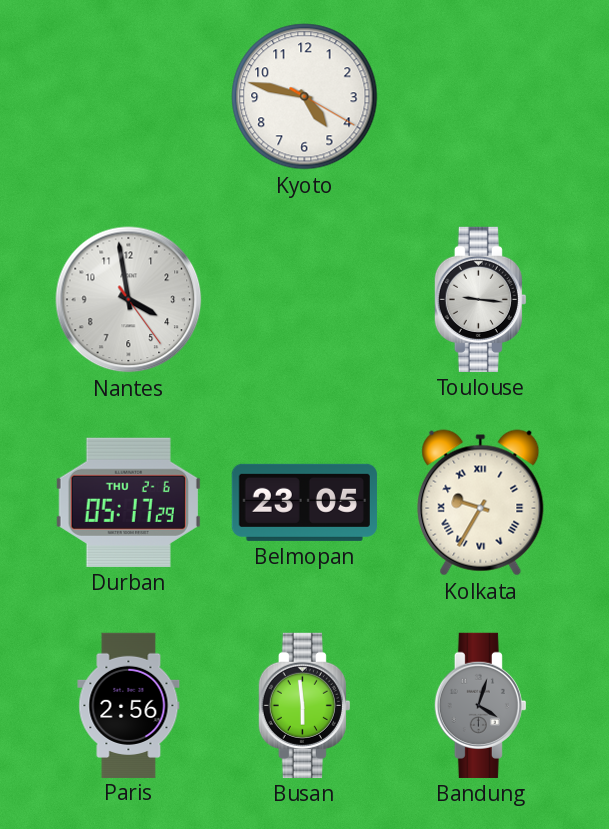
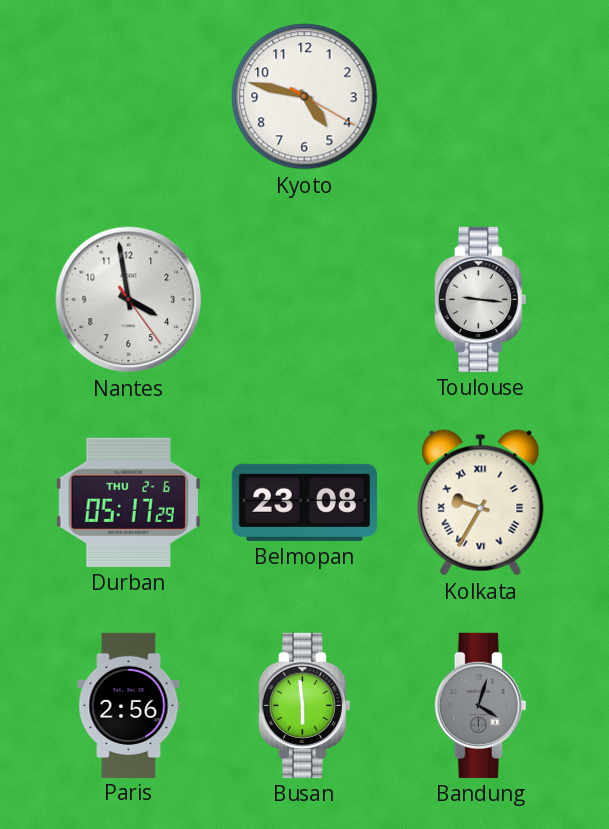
Belmopan: 23:05 -> 23:08 (304, 502)
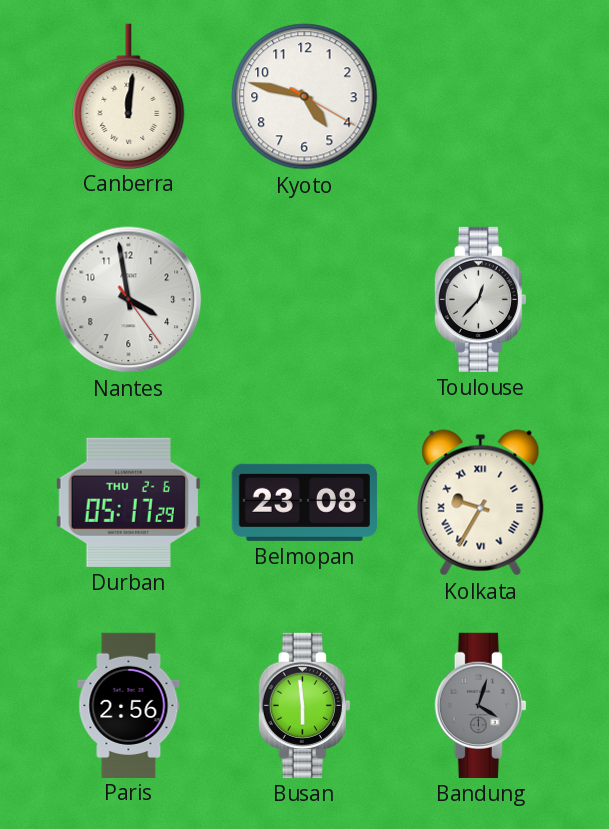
Canberra: none -> 12:01 (129, 96)
Toulouse: 9:16 -> 12:37 (480, 299)
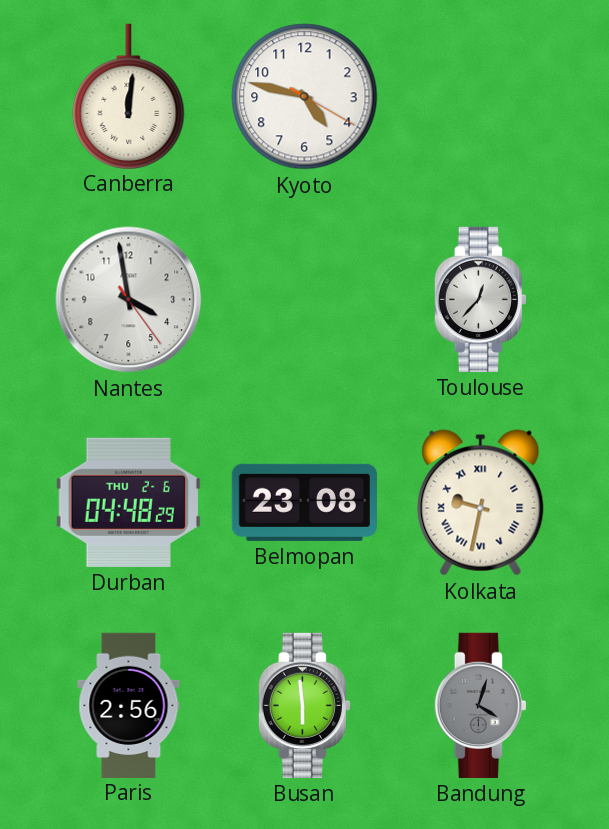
Durban: 05:17 -> 04:48 (128, 502)
Kolkata: 9:35 -> 9:32 (481, 503)
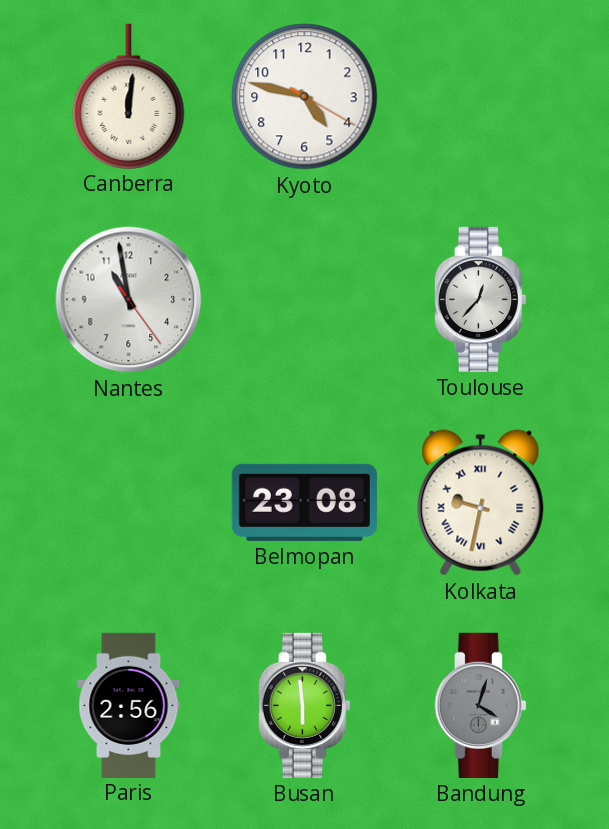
Nantes: 3:58 -> 10:58 (129, 300)
Durban: 04:48 -> none (128, 502)
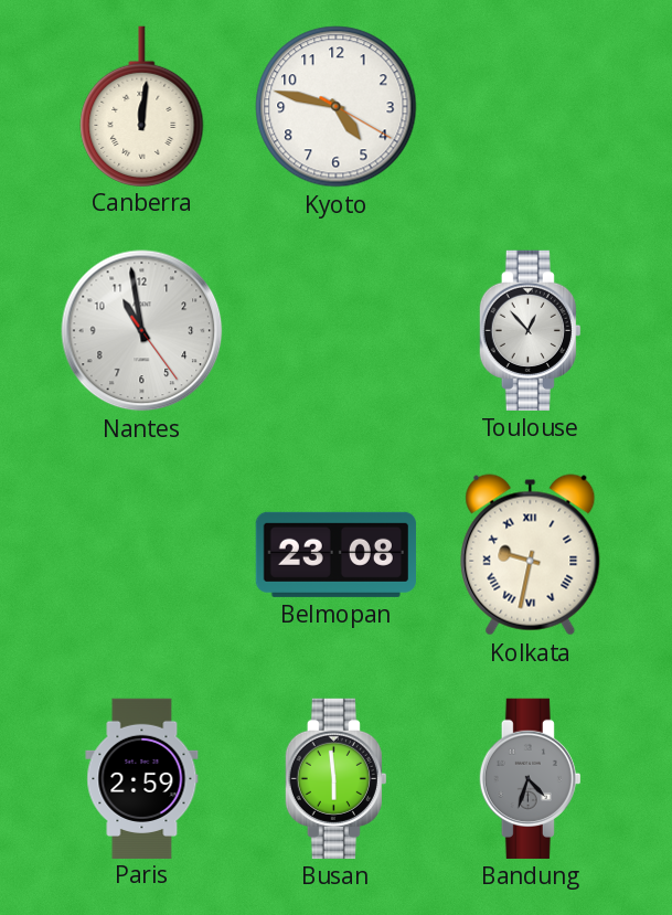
Toulouse: 12:37 -> 12:53 (530, 330)
Paris: 2:56 -> 2:59 (142, 778)
Bandung: 4:03 -> 4:33 (530, 778)
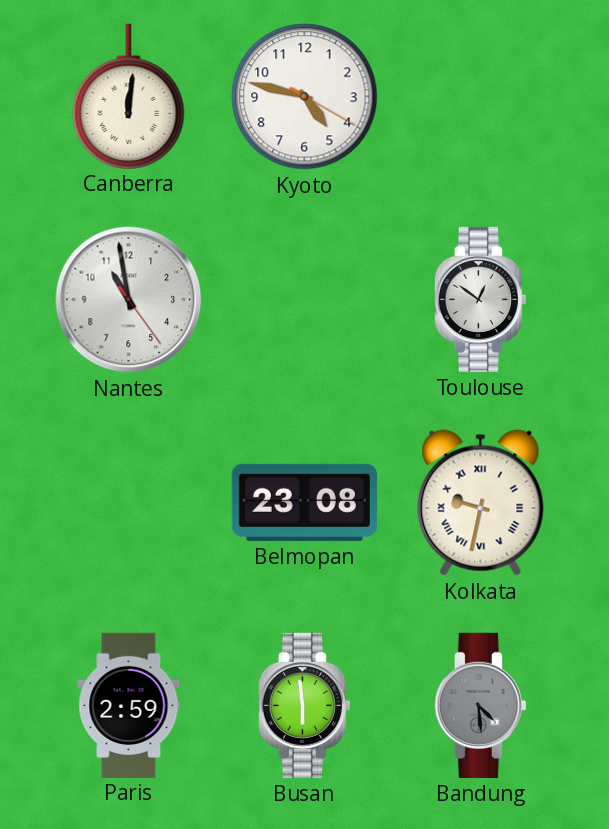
Toulouse: 12:53 -> 12:51 (480, 299)
Bandung: 4:33 -> 4:29 (480, 705)
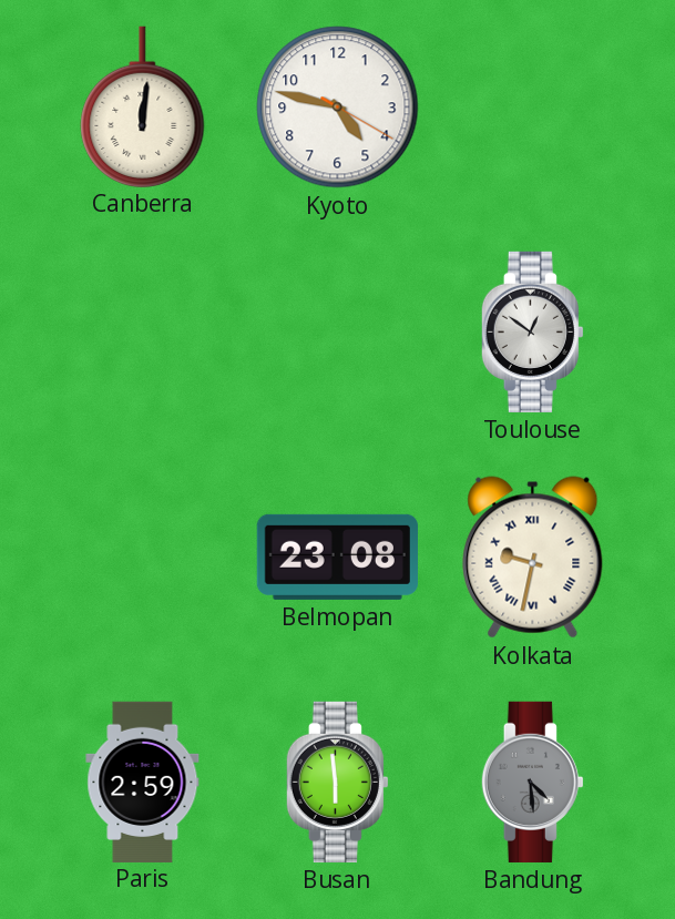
Nantes: 10:58 -> none (129, 300)
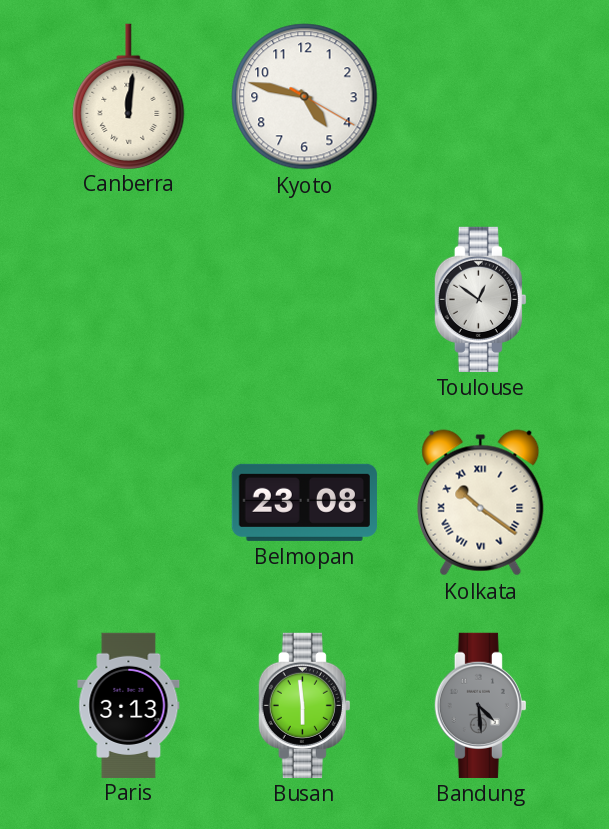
Kolkata: 9:32 -> 10:21 (481, 503)
Paris: 2:59 -> 3:13 (129, 705)
